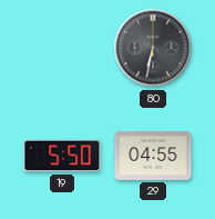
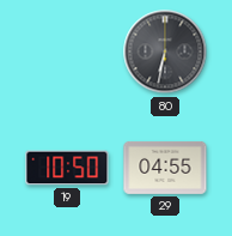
19: 5:50 -> 10:50 (67, 168)
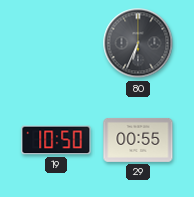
80: 6:32 -> 6:34 (138, 43)
29: 04:55 -> 00:55 (138, 140)
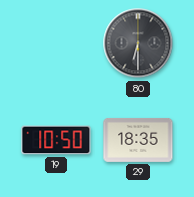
80: 6:34 -> 6:30 (138, 43)
29: 00:55 -> 18:35 (138, 140)
